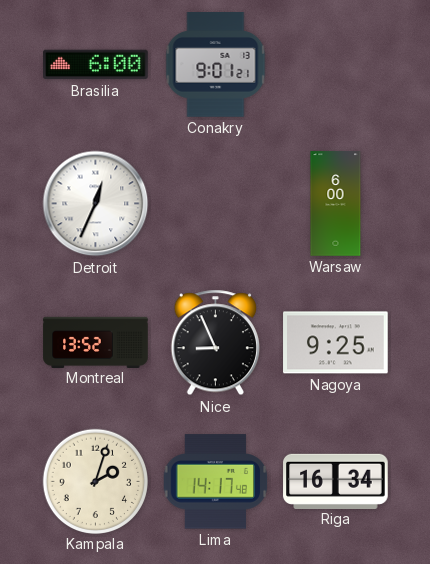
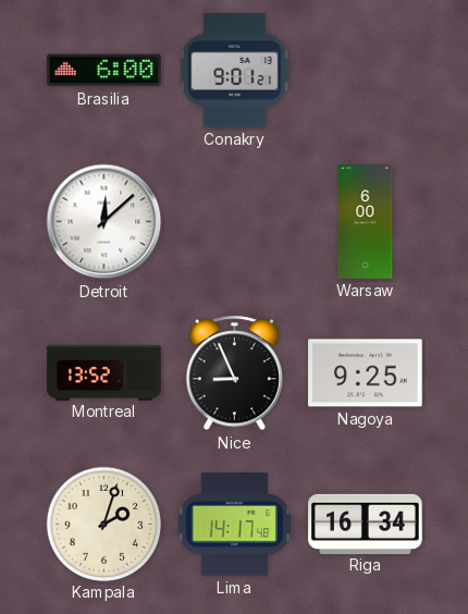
Detroit: 12:34 -> 12:08 (104, 222)
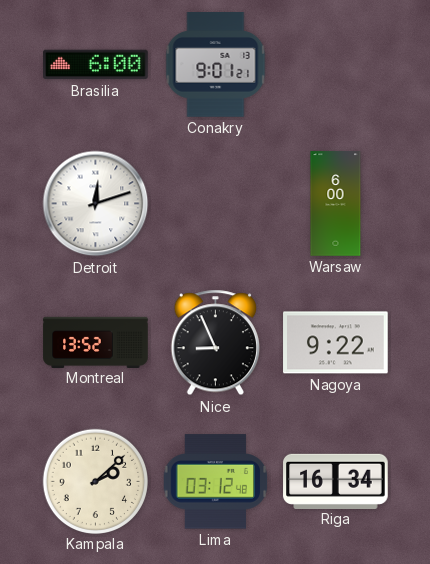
Detroit: 12:08 -> 12:12 (96, 204)
Nagoya: 9:25 -> 9:22 (336, 343)
Kampala: 2:03 -> 2:08 (95, 481)
Lima: 14:17 -> 03:12 (216, 482)
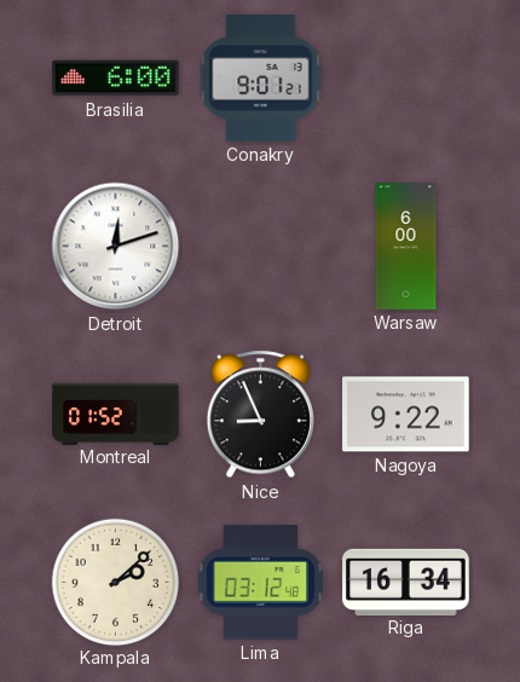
Montreal: 13:52 -> 01:52 (116, 414)
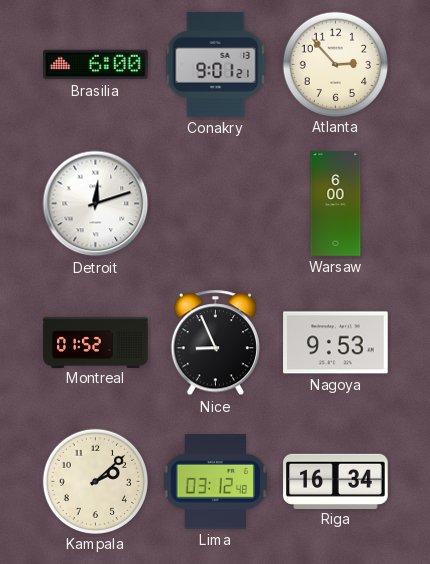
Atlanta: none -> 2:53 (335, 64)
Nagoya: 9:22 -> 9:53 (336, 343)
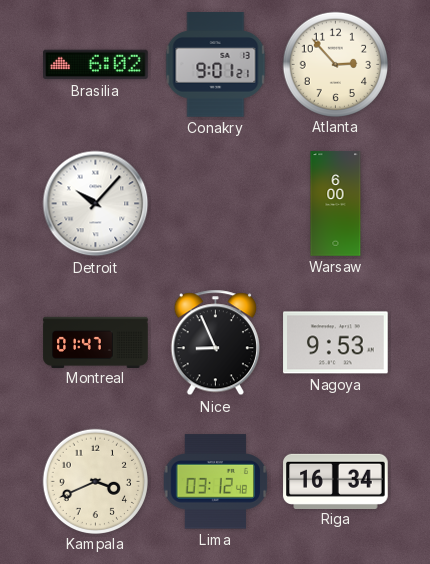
Brasilia: 6:00 -> 6:02 (96, 65)
Detroit: 12:12 -> 10:07 (96, 204)
Montreal: 01:52 -> 01:47 (96, 342)
Kampala: 2:08 -> 3:41 (95, 481)
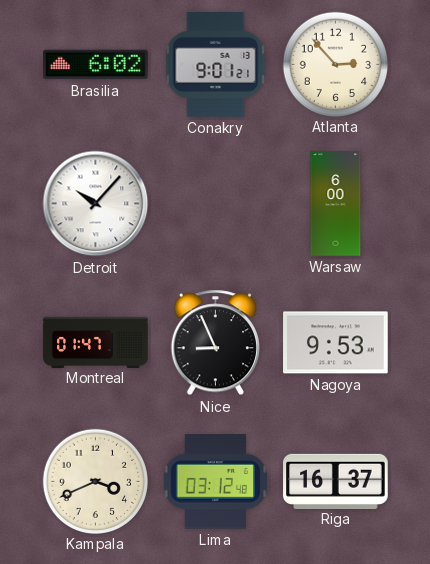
Riga: 16:34 -> 16:37 (336, 481)
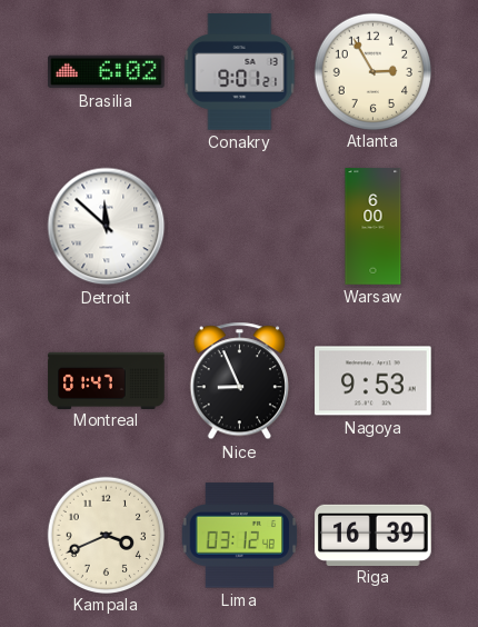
Atlanta: 2:53 -> 2:55 (372, 71)
Detroit: 10:07 -> 11:52 (107, 227)
Riga: 16:37 -> 16:39 (374, 535)
